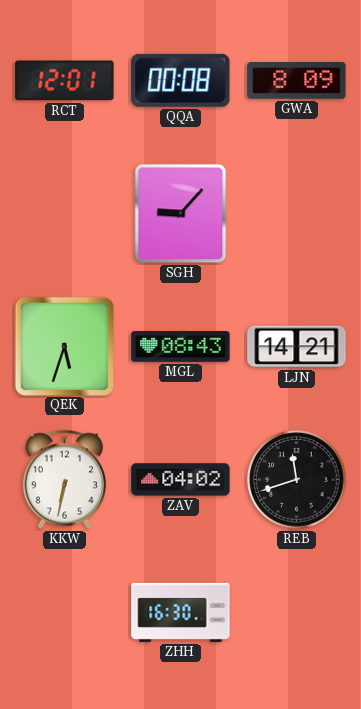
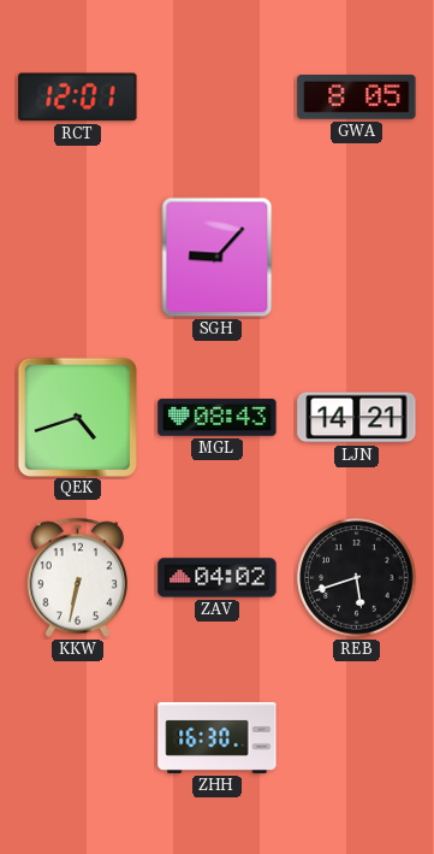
QQA: 00:08 -> none (181, 80)
GWA: 8:09 -> 8:05 (357, 98)
QEK: 5:33 -> 4:42 (77, 417)
REB: 11:42 -> 5:42 (357, 578)
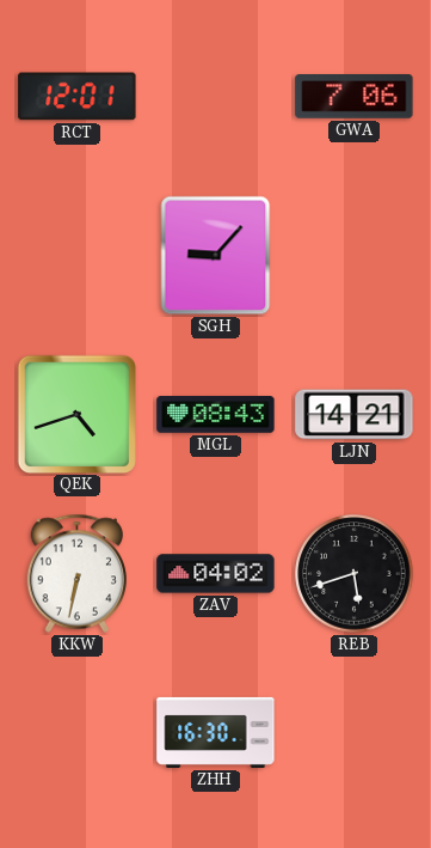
GWA: 8:05 -> 7:06 (355, 97)
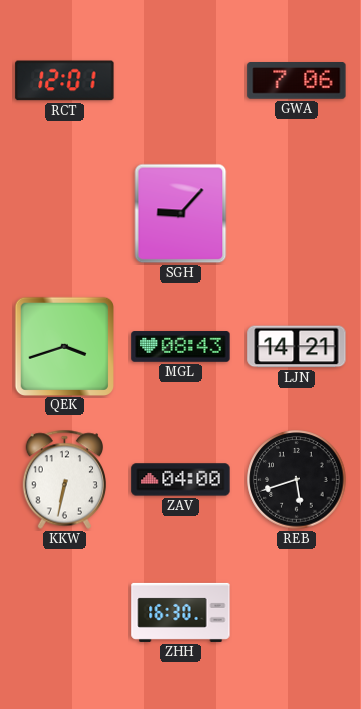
QEK: 4:42 -> 3:42 (64, 346)
ZAV: 04:02 -> 04:00 (181, 480)
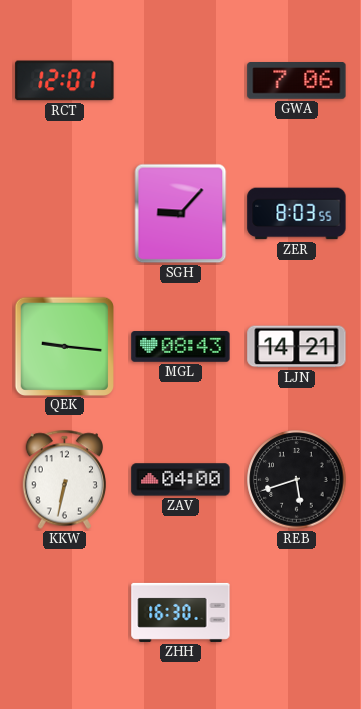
ZER: none -> 8:03 (297, 214)
QEK: 3:42 -> 9:16 (64, 346)
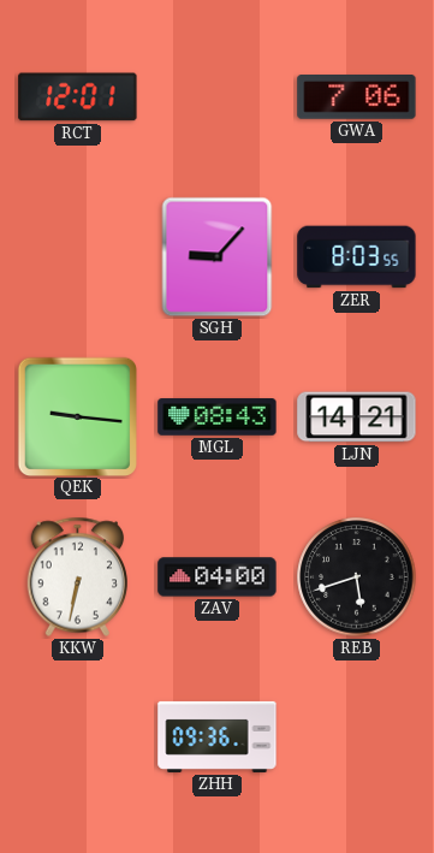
ZHH: 16:30 -> 09:36 (218, 736)
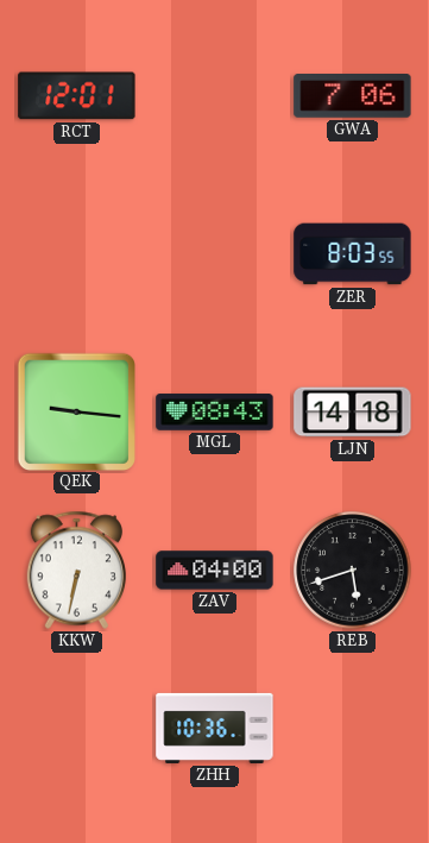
SGH: 9:07 -> none (218, 257)
LJN: 14:21 -> 14:18 (353, 413)
ZHH: 09:36 -> 10:36 (215, 728)
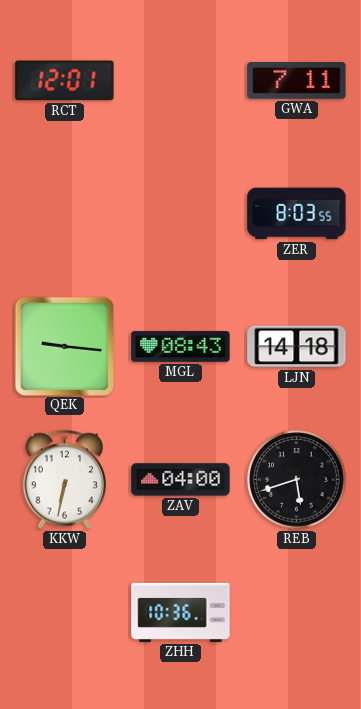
GWA: 7:06 -> 7:11 (297, 81)
